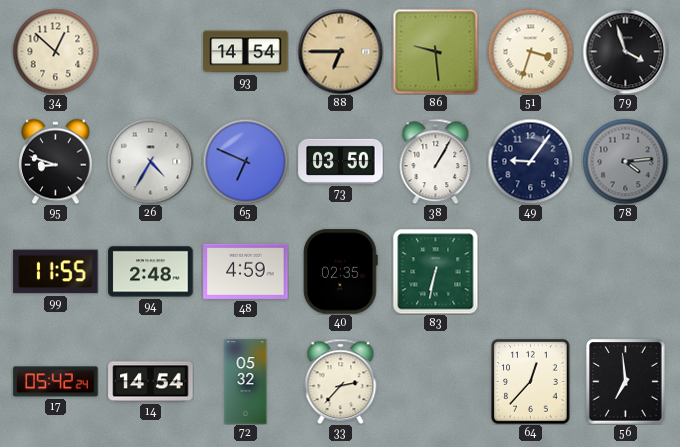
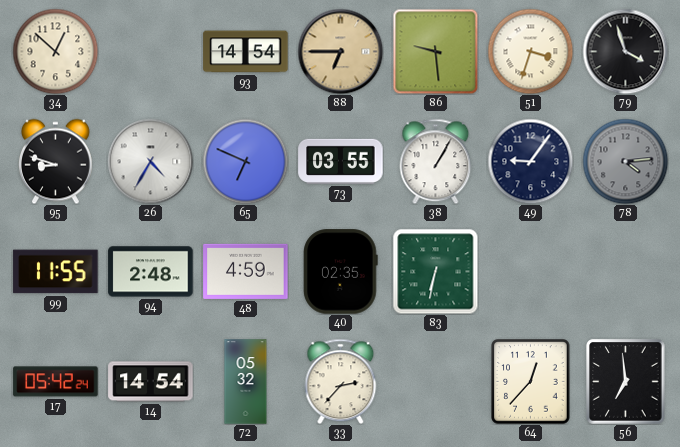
73: 03:50 -> 03:55 (341, 161)
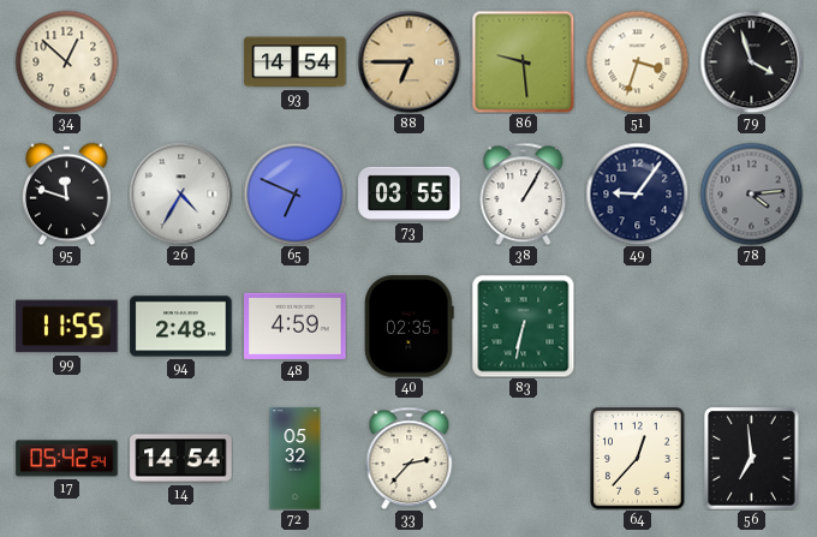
95: 8:48 -> 11:48 (66, 193)
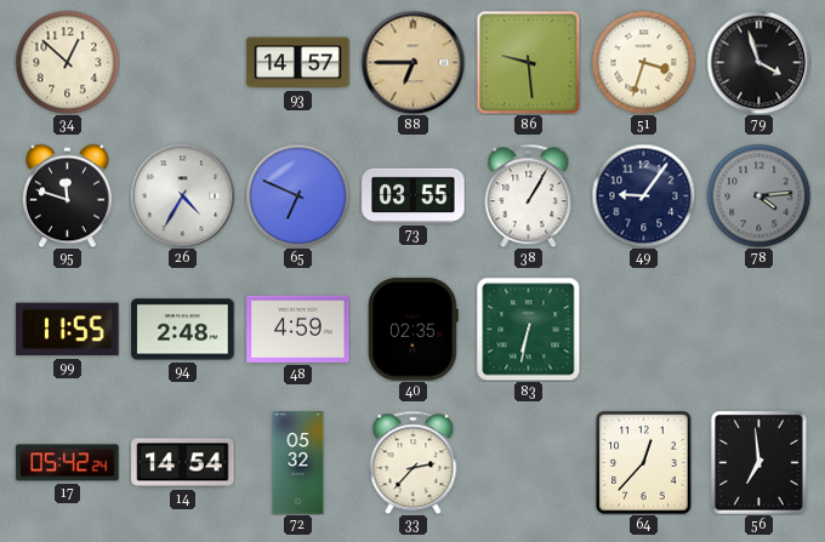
93: 14:54 -> 14:57 (298, 63)
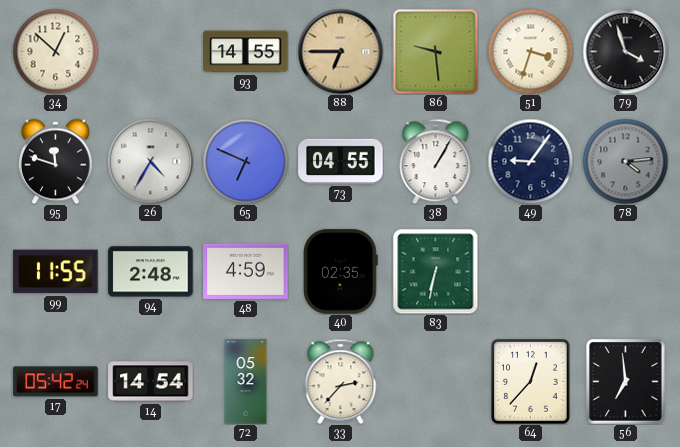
93: 14:57 -> 14:55 (246, 52)
73: 03:55 -> 04:55 (341, 161)
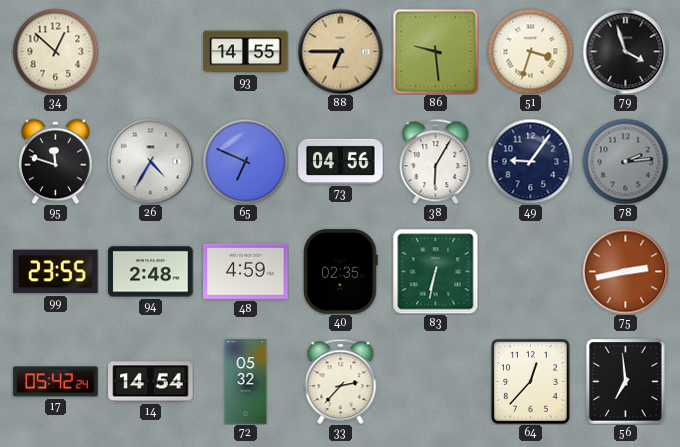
73: 04:55 -> 04:56 (341, 161)
38: 1:05 -> 6:05 (436, 161)
78: 4:14 -> 2:14 (625, 161)
99: 11:55 -> 23:55 (56, 272)
75: none -> 2:43 (625, 271)
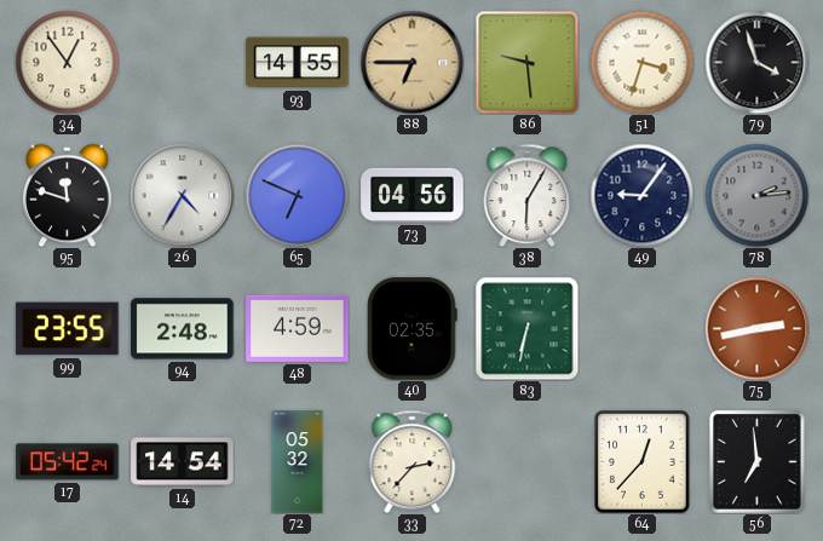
34: 12:52 -> 12:54 (67, 62)
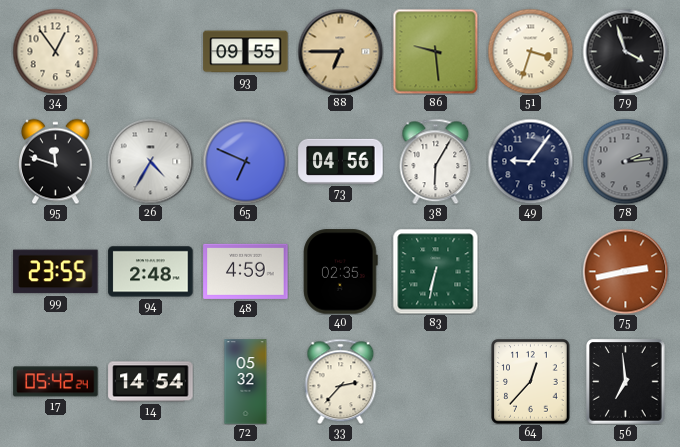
93: 14:55 -> 09:55 (246, 52)
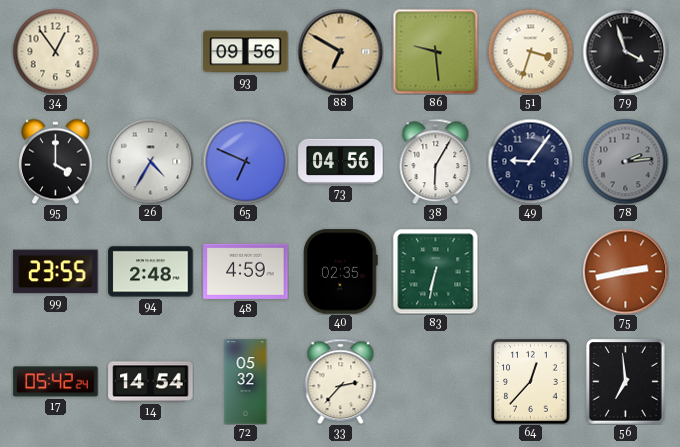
93: 09:55 -> 09:56 (246, 52)
88: 6:45 -> 6:50 (340, 51)
95: 11:48 -> 4:00 (55, 161)
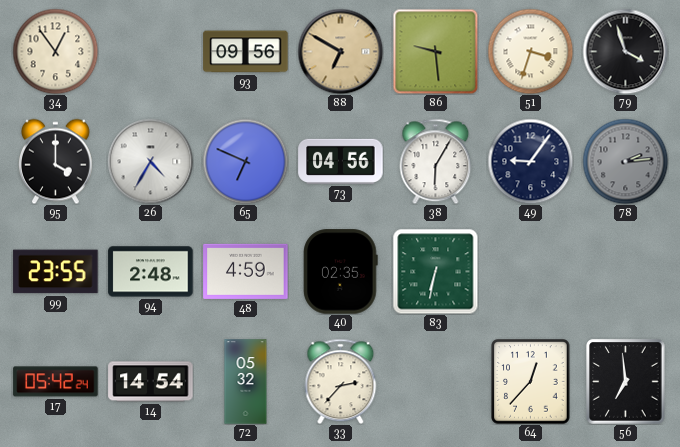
75: 2:43 -> none (625, 271)
